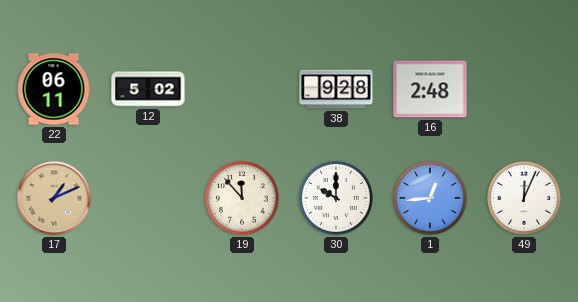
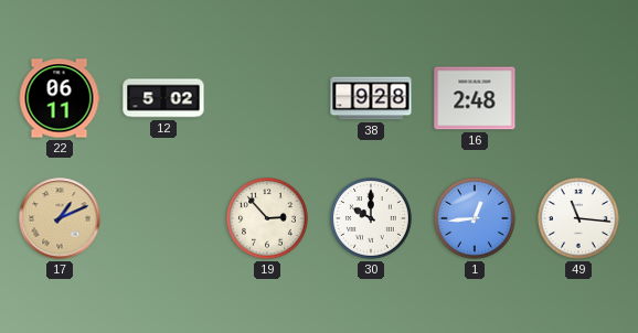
19: 11:53 -> 2:53 (268, 219)
49: 12:04 -> 11:16 (579, 219)
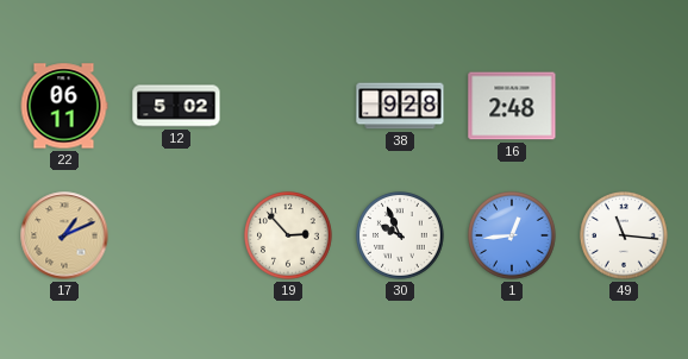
30: 10:00 -> 9:56 (401, 237)
